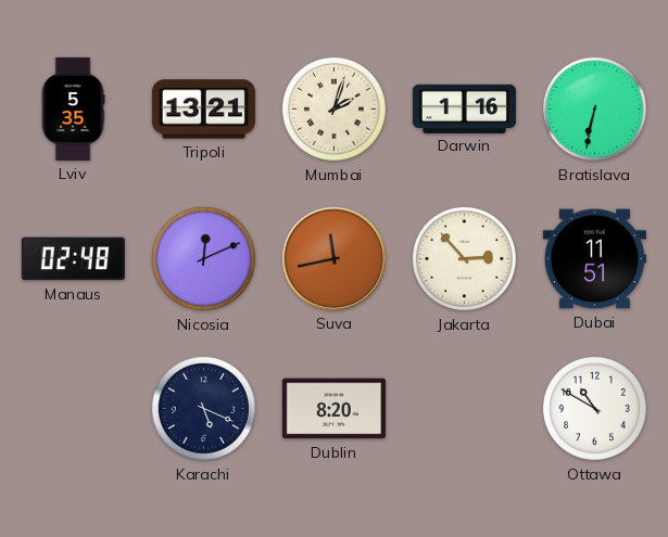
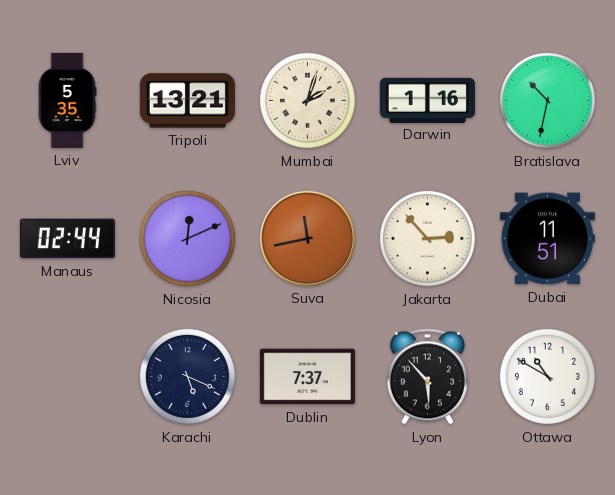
Bratislava: 6:32 -> 10:32 (547, 100)
Manaus: 02:48 -> 02:44 (67, 239)
Dublin: 8:20 -> 7:37 (307, 377)
Lyon: none -> 5:53 (427, 377)
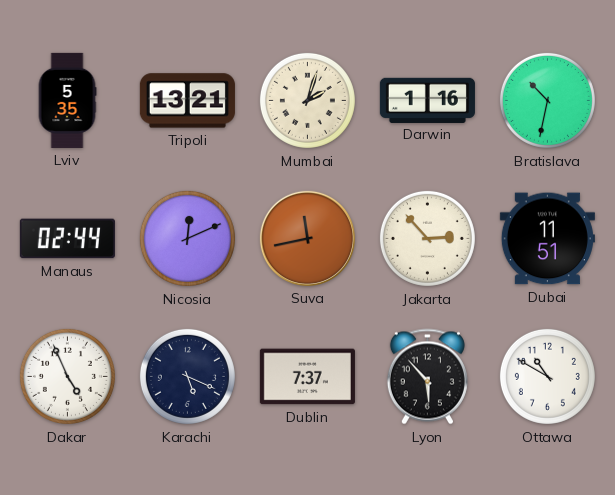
Dakar: none -> 4:56 (67, 376)
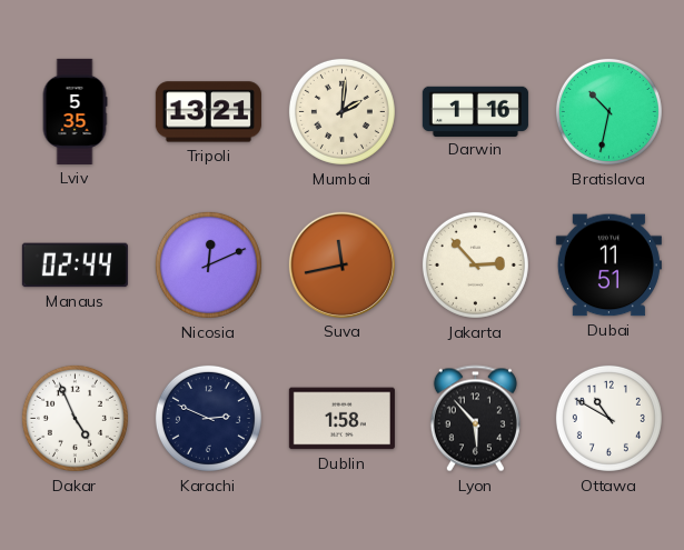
Mumbai: 2:03 -> 2:01 (341, 111)
Karachi: 5:19 -> 2:49 (208, 418)
Dublin: 7:37 -> 1:58 (341, 419)
